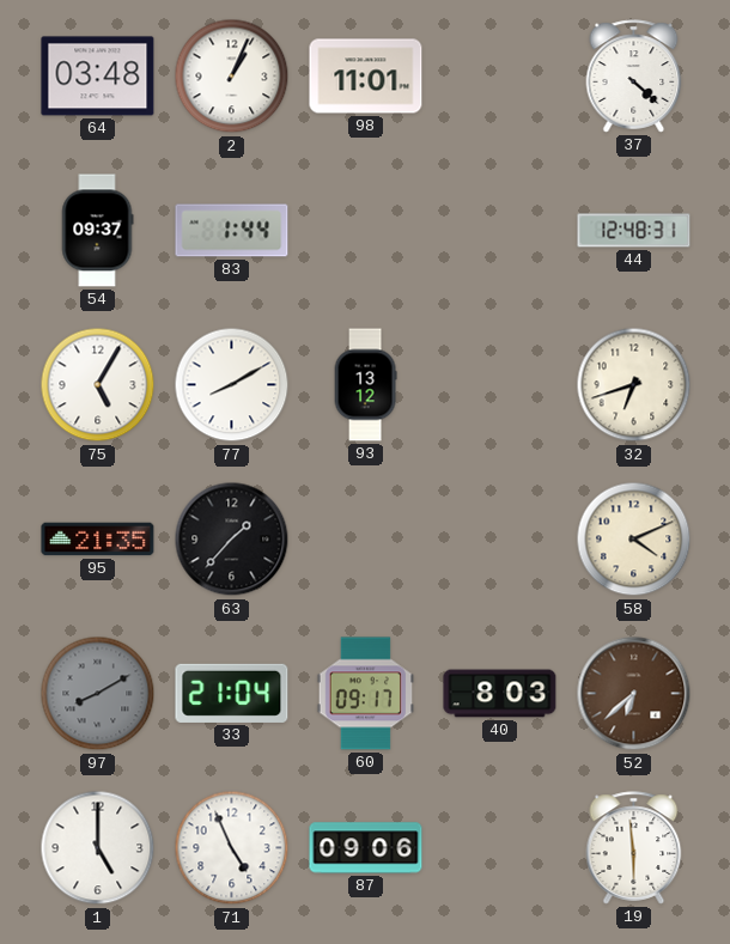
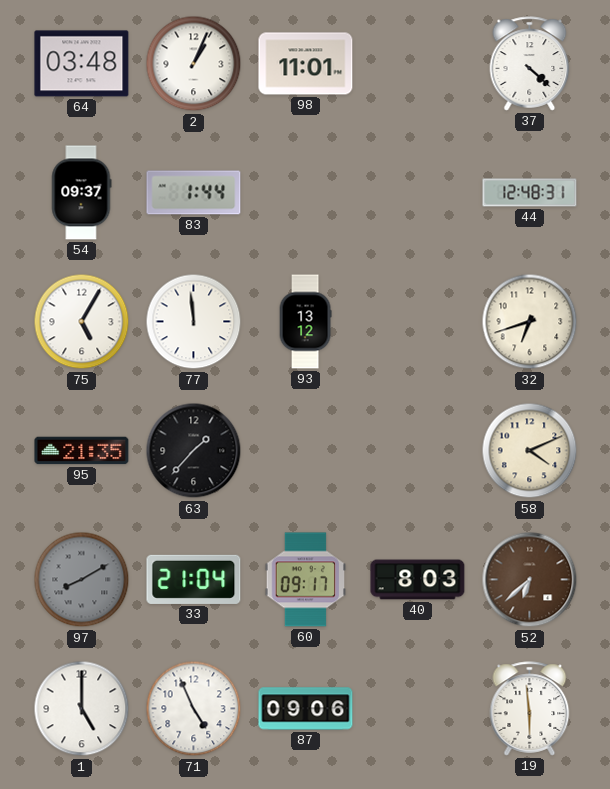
77: 8:10 -> 11:59 (194, 322)
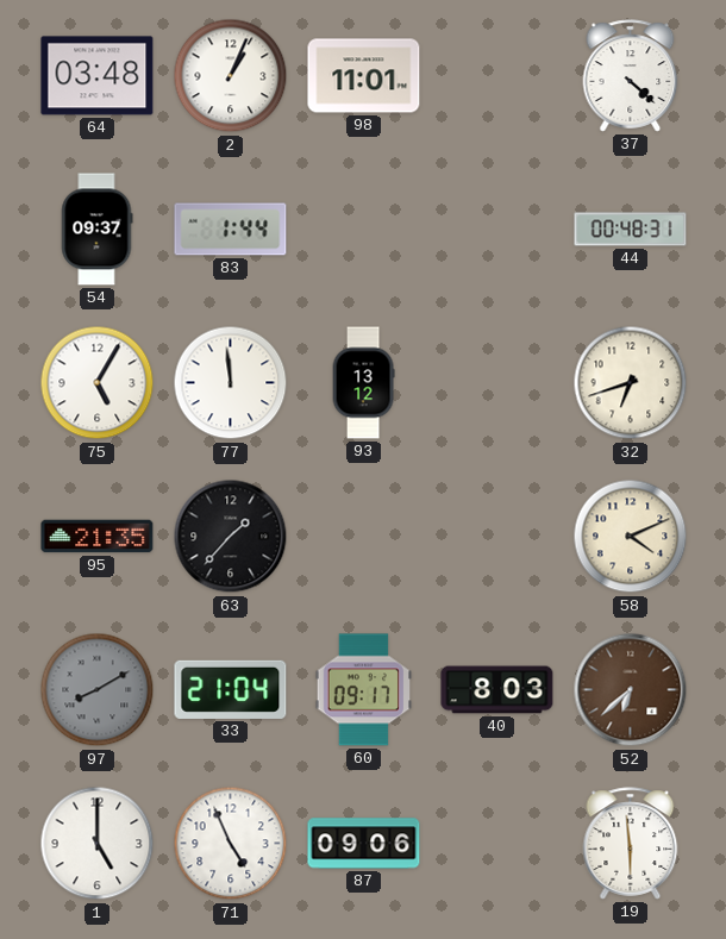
44: 12:48 -> 00:48 (631, 230)
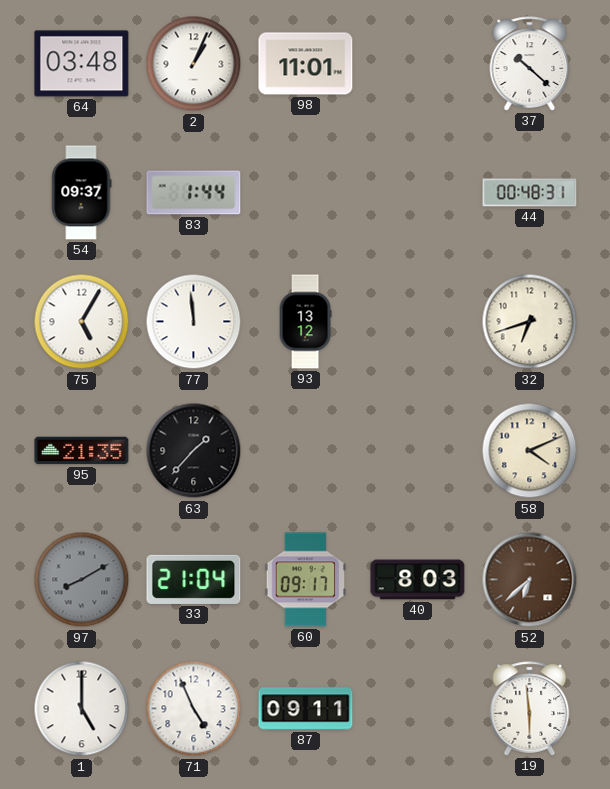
37: 4:22 -> 10:22 (530, 64)
87: 09:06 -> 09:11 (306, 709)
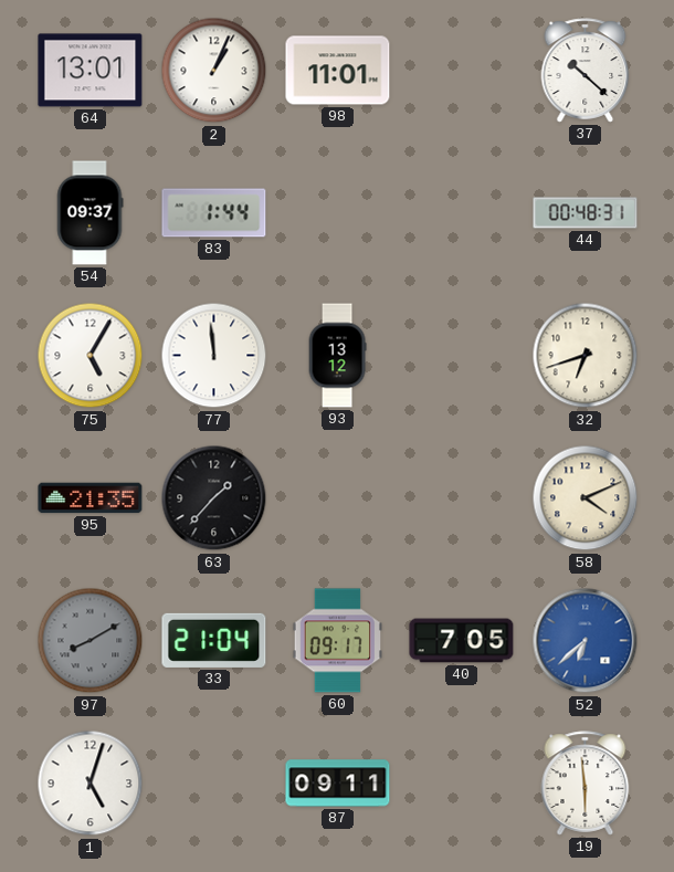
64: 03:48 -> 13:01 (91, 71)
40: 8:03 -> 7:05 (462, 641)
52 dial: brown -> blue (586, 641)
1: 5:00 -> 5:03 (91, 784)
71: 4:56 -> none (194, 709)
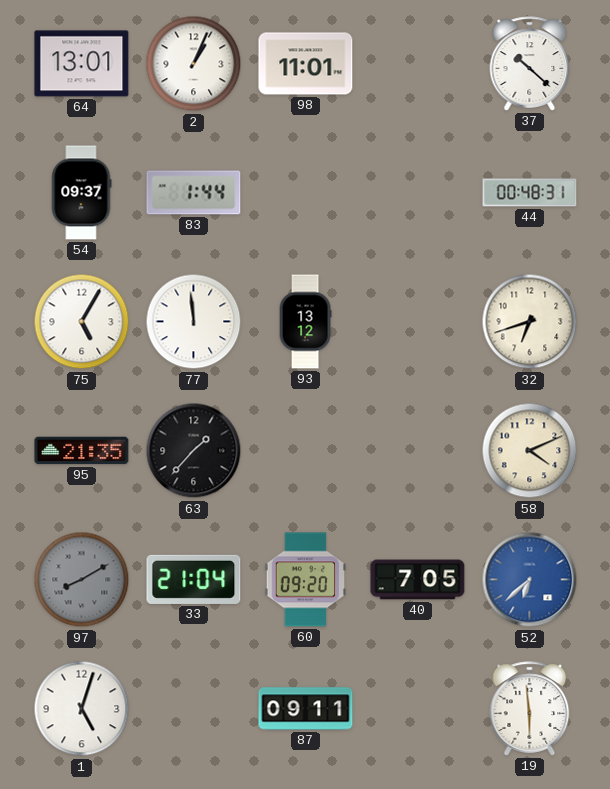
60: 09:17 -> 09:20 (306, 580)
